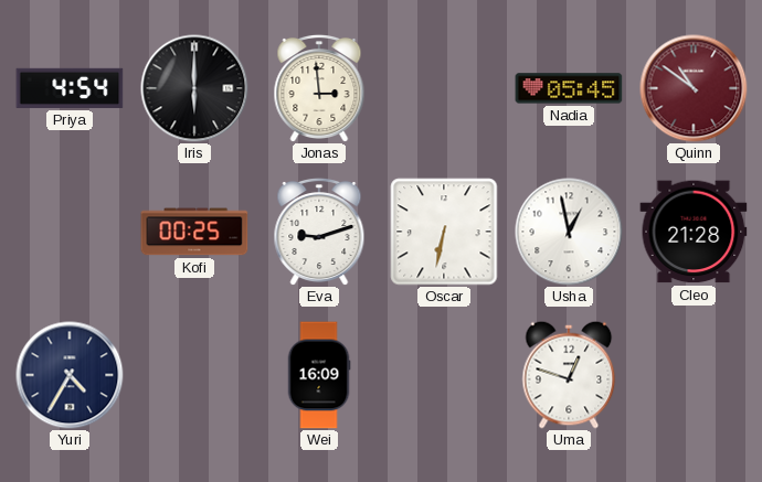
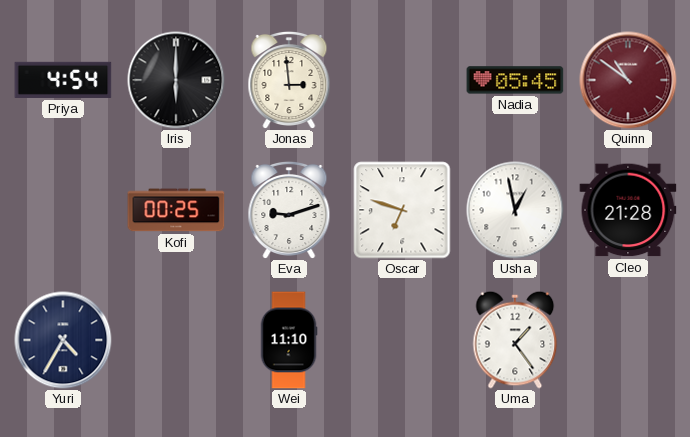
Oscar: 6:32 -> 6:48 (402, 210)
Wei: 16:09 -> 11:10 (289, 340)
Uma: 12:48 -> 1:24 (515, 340)
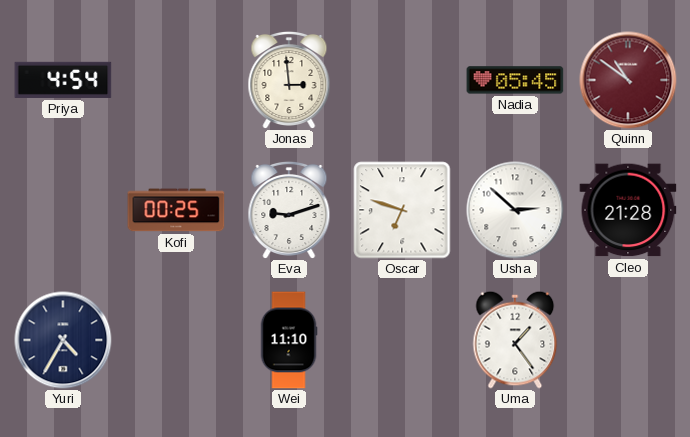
Iris: 6:00 -> none (176, 80)
Usha: 12:58 -> 2:52 (515, 210)
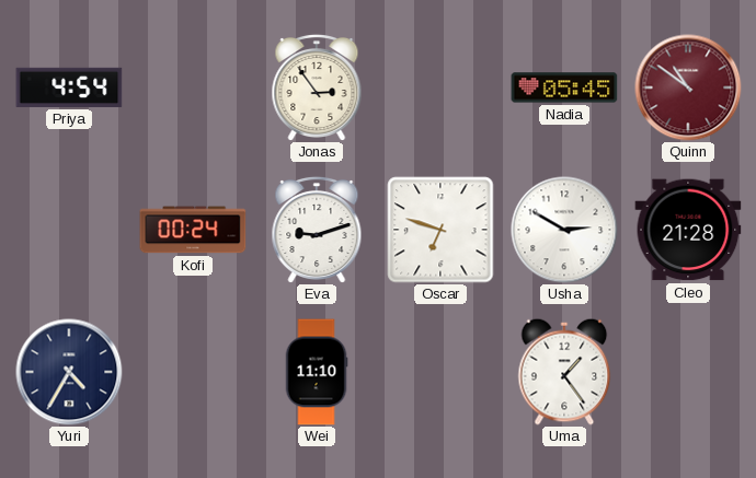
Jonas: 2:59 -> 2:54 (317, 86)
Kofi: 00:25 -> 00:24 (193, 230)
Usha: 2:52 -> 2:50 (564, 230)
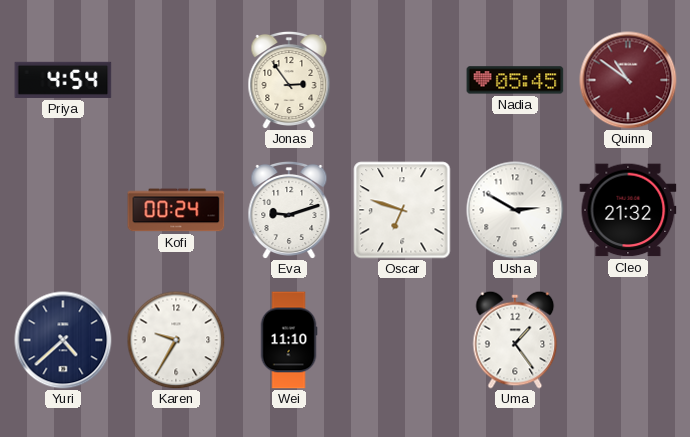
Cleo: 21:28 -> 21:32 (628, 210)
Yuri: 4:35 -> 4:38 (63, 340)
Karen: none -> 9:35 (176, 340)
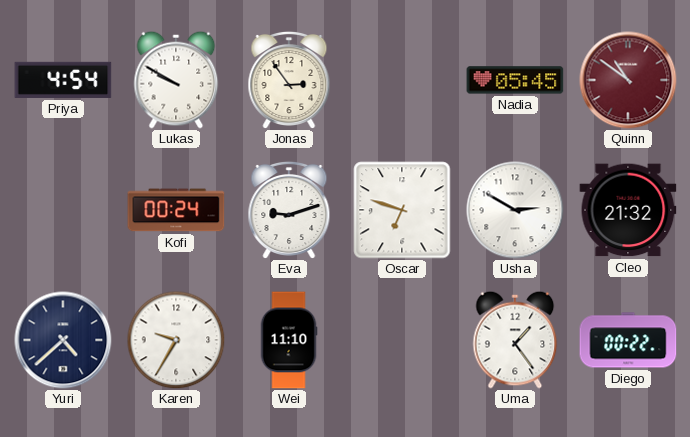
Lukas: none -> 9:50 (176, 80)
Diego: none -> 00:22 (628, 340)
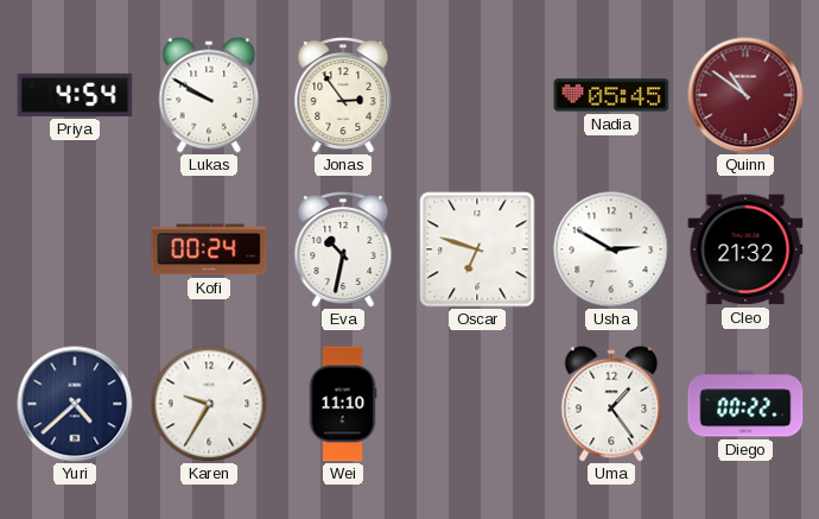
Eva: 9:12 -> 10:32 (343, 248)
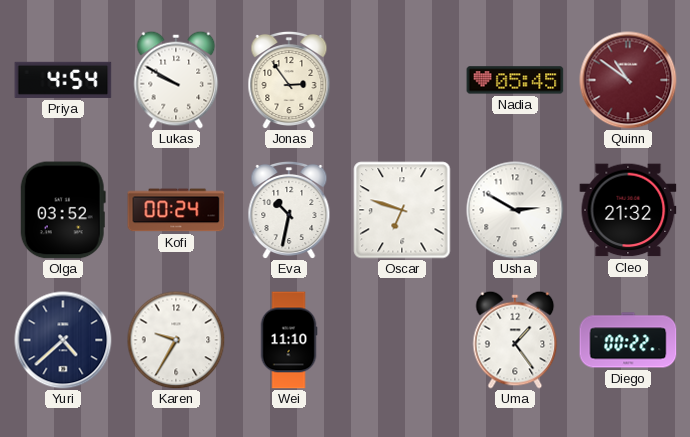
Olga: none -> 03:52 (63, 210)
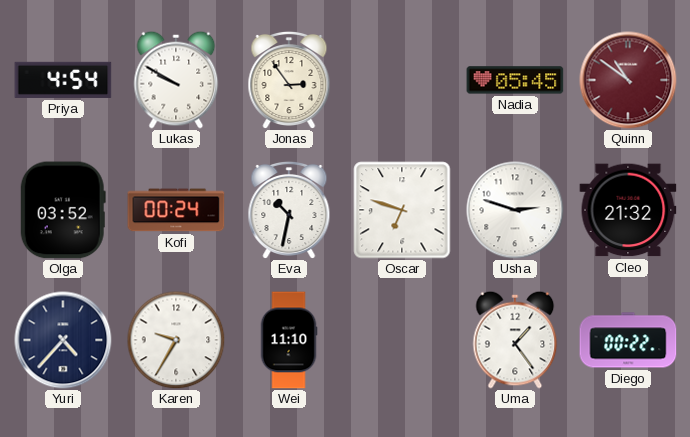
Usha: 2:50 -> 2:48 (515, 210)
Yuri: 4:38 -> 4:37 (63, 340)
